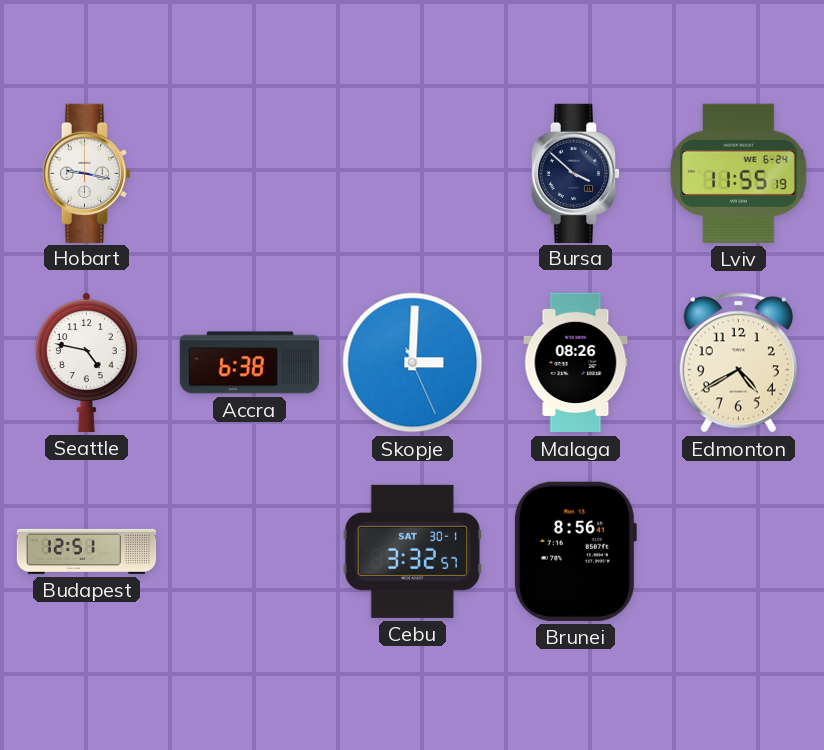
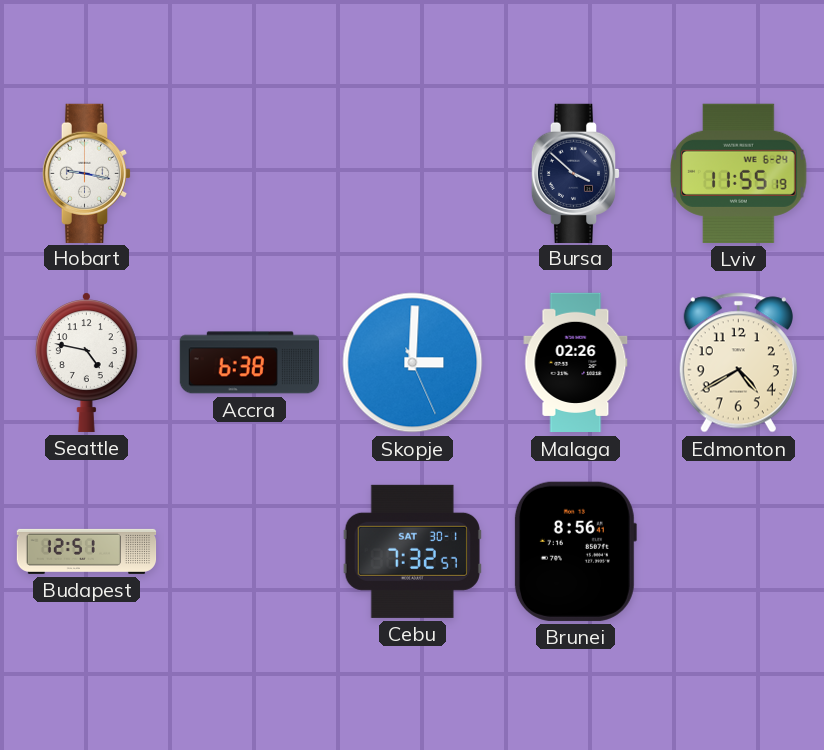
Malaga: 08:26 -> 02:26 (576, 363)
Cebu: 3:32 -> 7:32 (412, 551)
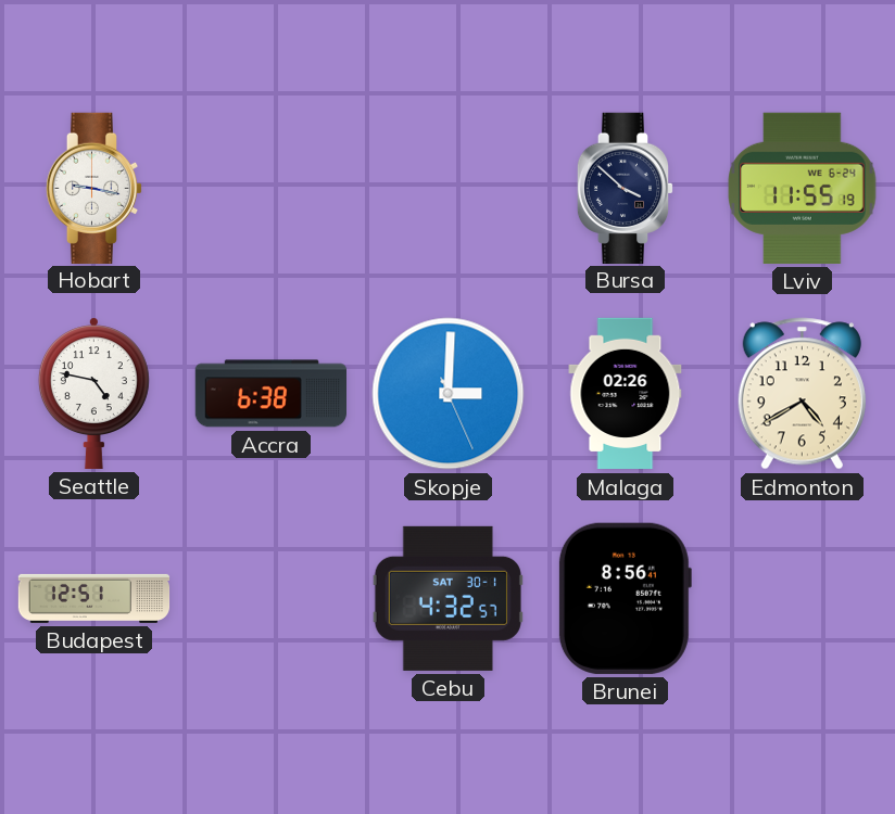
Cebu: 7:32 -> 4:32 (447, 598)
